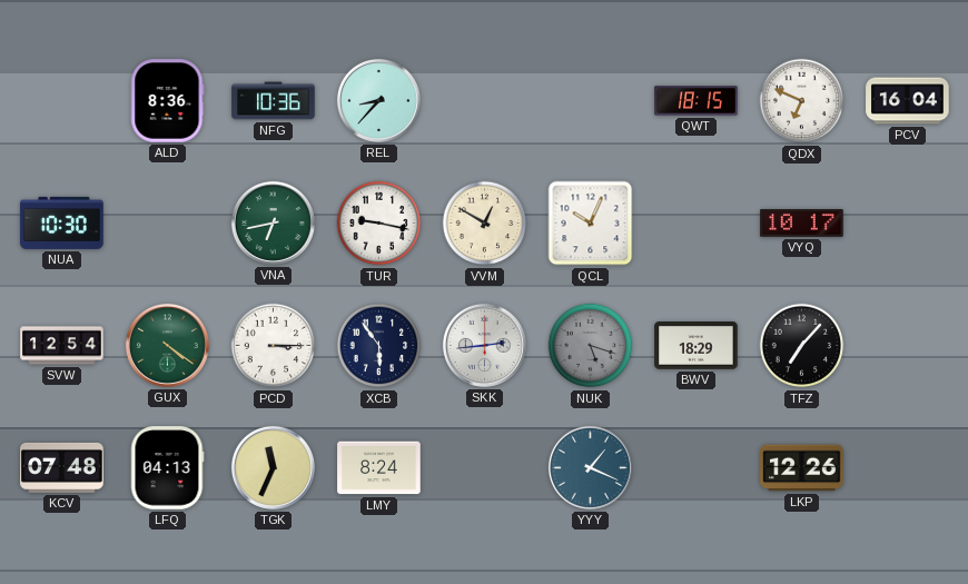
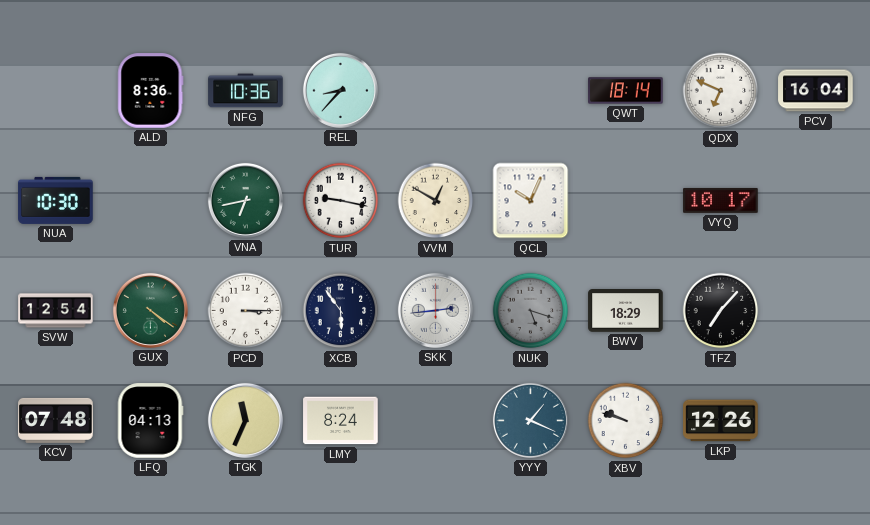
QWT: 18:15 -> 18:14 (626, 91)
XBV: none -> 9:48 (626, 421)
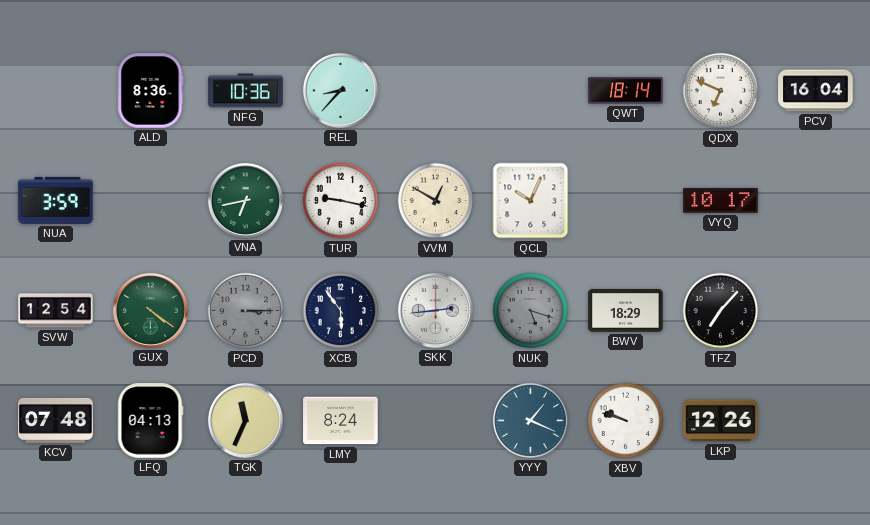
NUA: 10:30 -> 3:59 (56, 200)
PCD dial: white -> grey (246, 311)
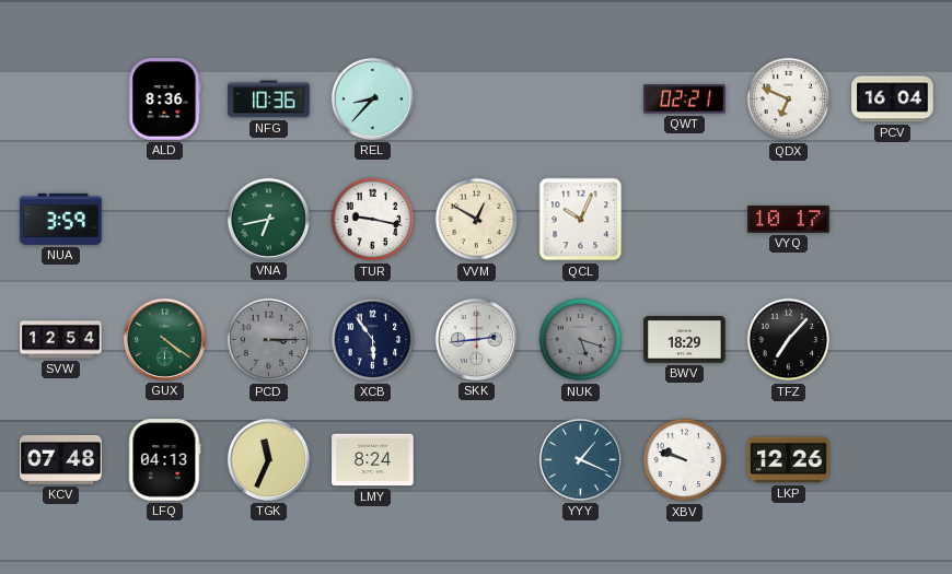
QWT: 18:14 -> 02:21 (685, 99)
